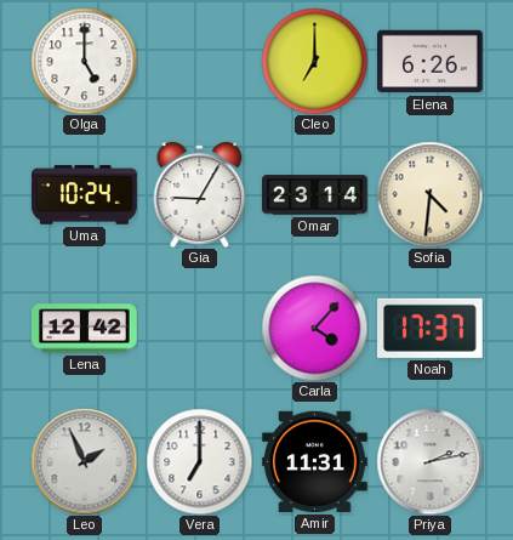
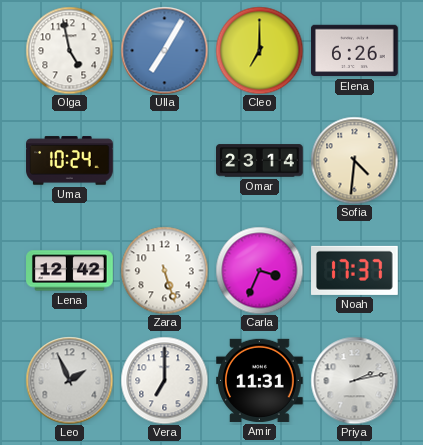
Olga: 5:00 -> 4:58 (69, 50)
Ulla: none -> 7:05 (164, 50)
Gia: 9:05 -> none (200, 194)
Zara: none -> 5:27 (164, 270)
Carla: 4:07 -> 3:34 (259, 270)
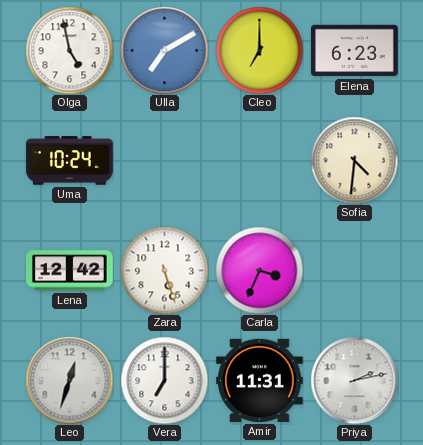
Ulla: 7:05 -> 7:10 (164, 50)
Elena: 6:26 -> 6:23 (355, 51)
Omar: 23:14 -> none (260, 161)
Noah: 17:37 -> none (355, 270)
Leo: 1:56 -> 12:33 (69, 380)
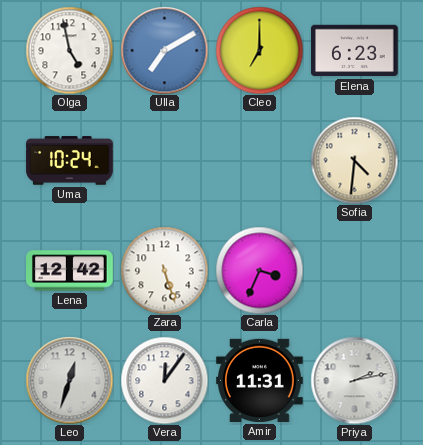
Vera: 7:00 -> 12:06 (164, 380)
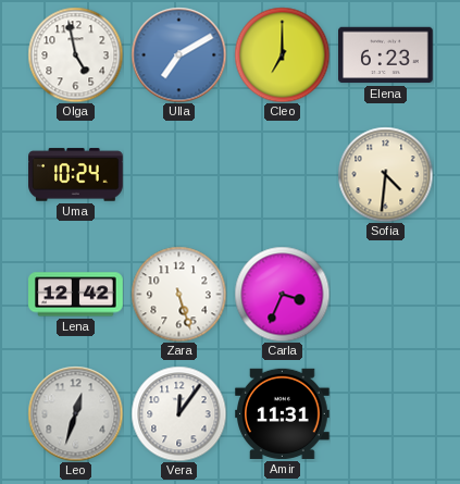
Priya: 2:13 -> none (354, 380)
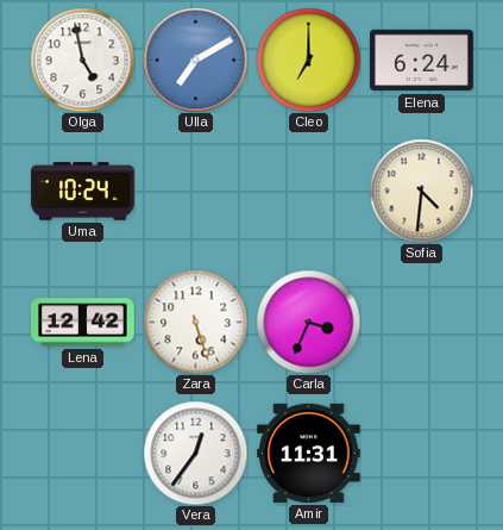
Elena: 6:23 -> 6:24 (422, 61)
Leo: 12:33 -> none (75, 413)
Vera: 12:06 -> 12:36 (195, 453)
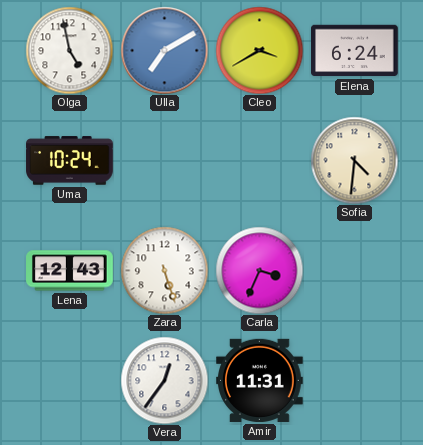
Cleo: 7:00 -> 3:40 (259, 50)
Lena: 12:42 -> 12:43 (70, 271)
